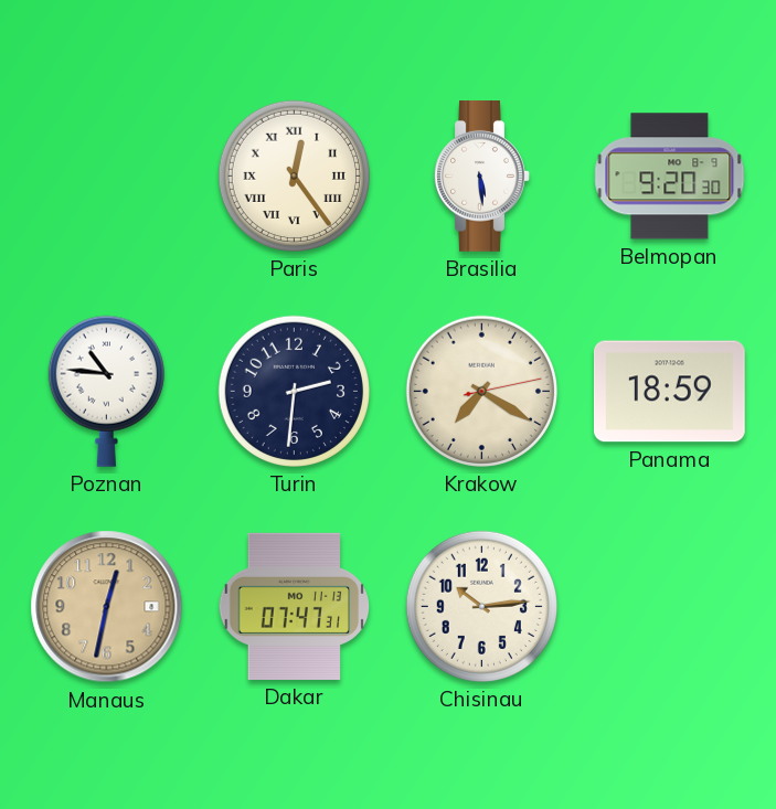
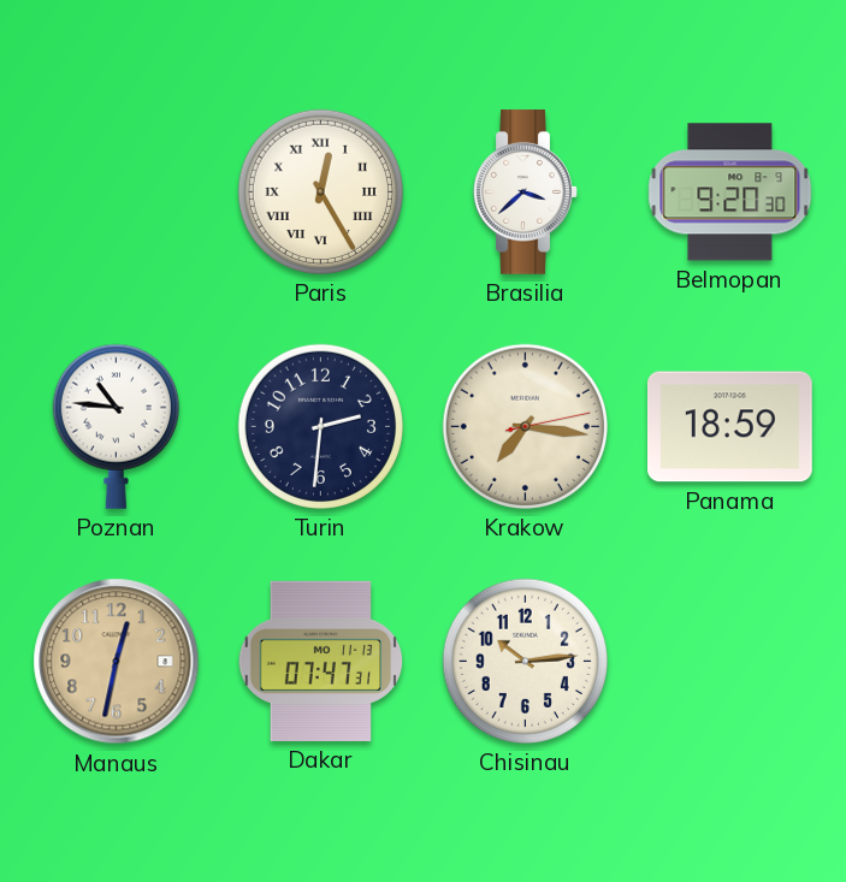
Paris: 12:24 -> 12:25 (320, 191)
Brasilia: 5:29 -> 3:38 (526, 193)
Krakow: 7:20 -> 7:16 (525, 426)
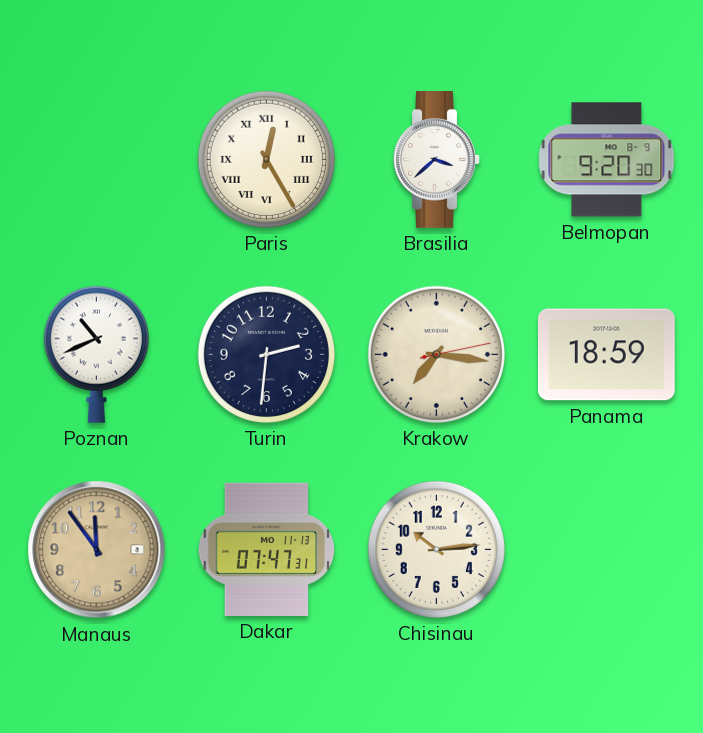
Poznan: 10:46 -> 10:41 (96, 354)
Manaus: 12:32 -> 11:54 (97, 550)
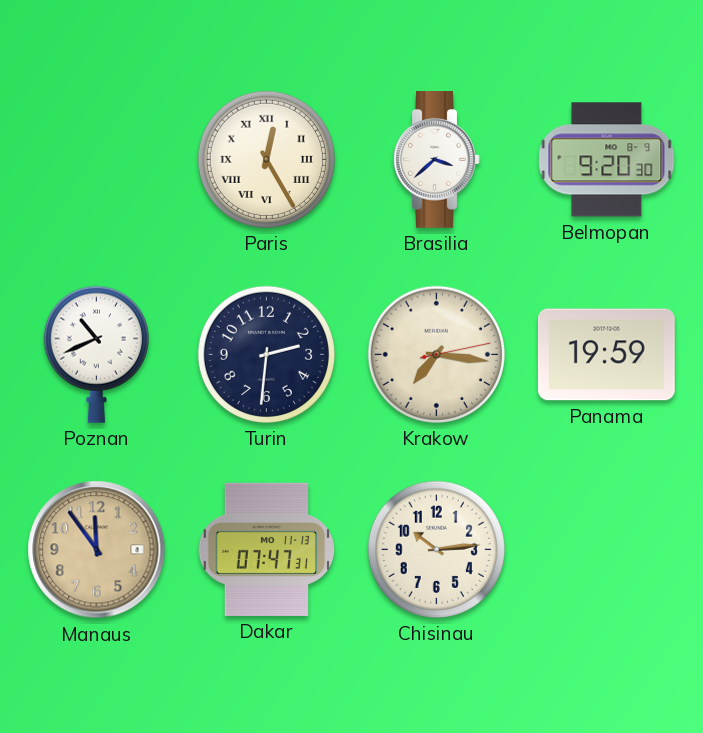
Panama: 18:59 -> 19:59 (607, 355)
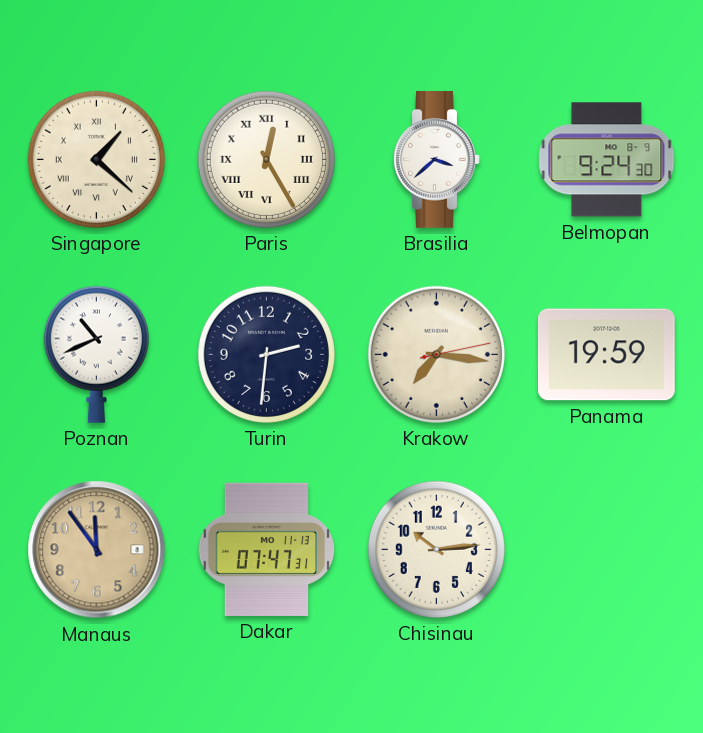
Singapore: none -> 1:22 (96, 159)
Belmopan: 9:20 -> 9:24 (607, 160)
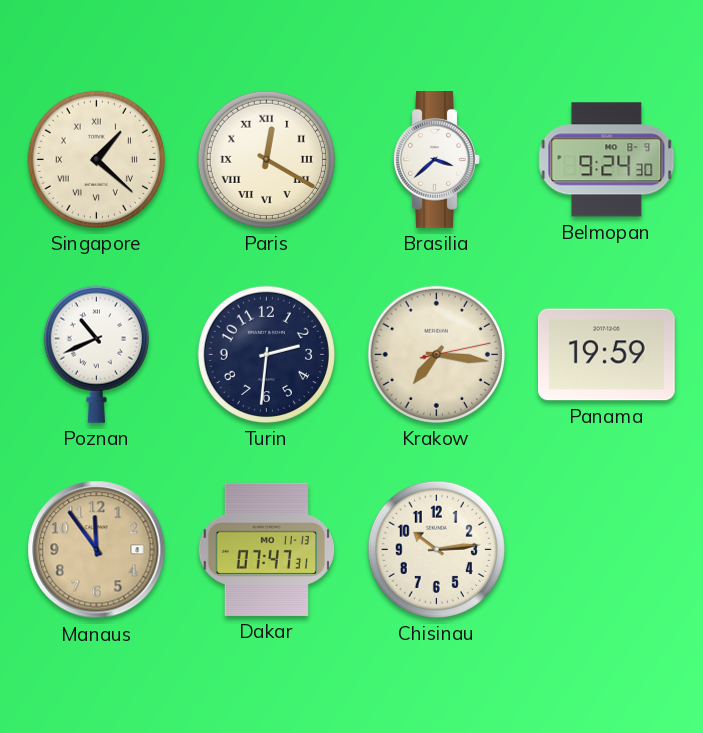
Paris: 12:25 -> 12:20 (266, 159)
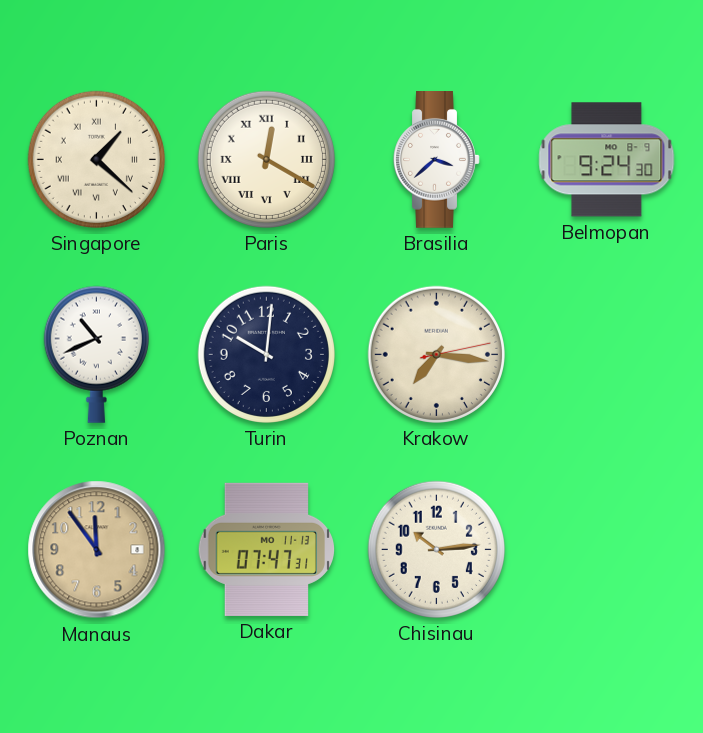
Turin: 2:31 -> 10:01 (266, 354)
Panama: 19:59 -> none (607, 355)
